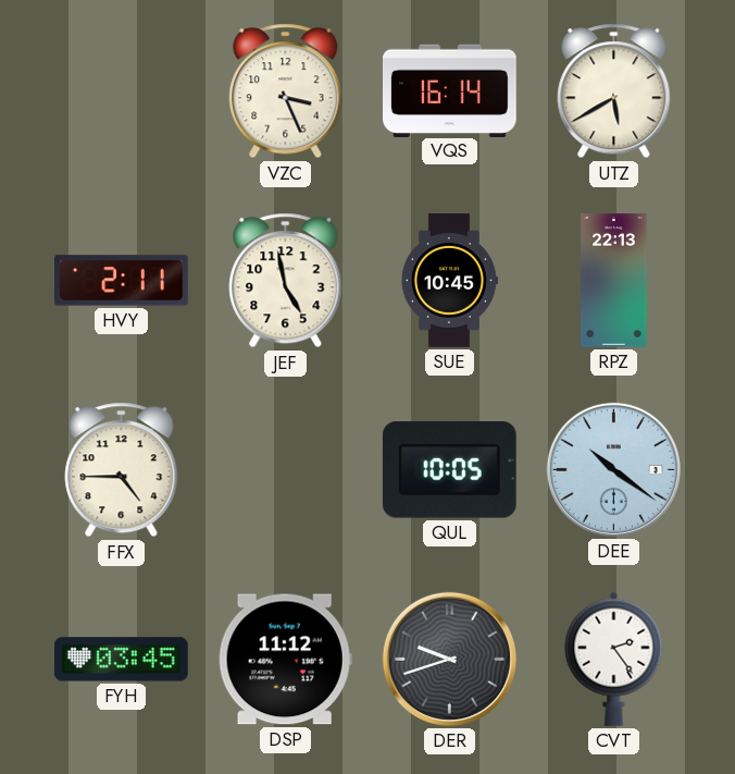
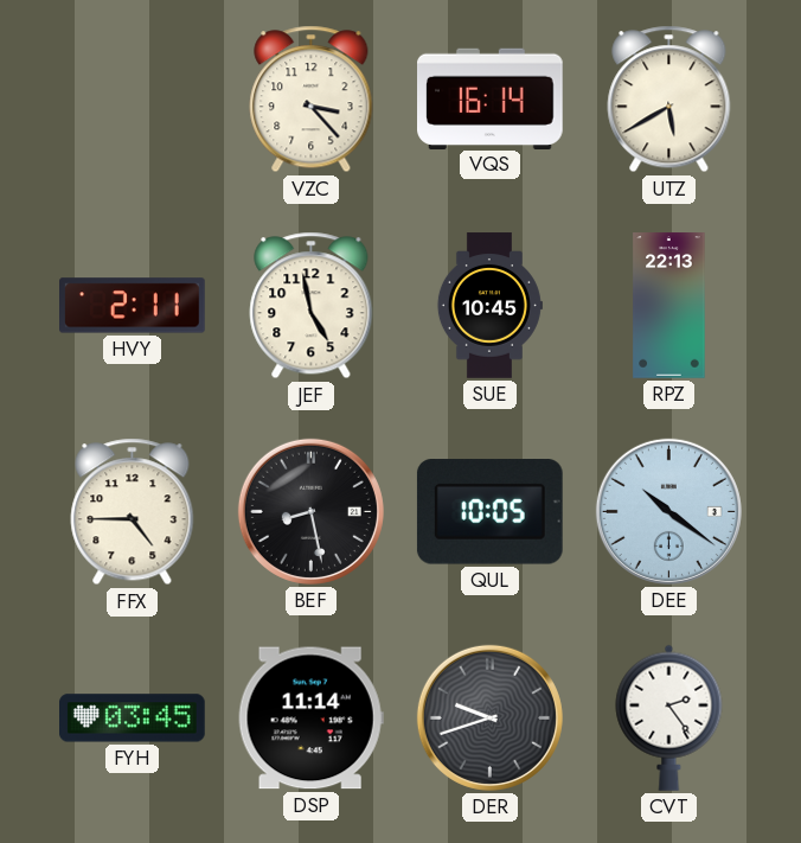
VZC: 3:26 -> 3:23 (312, 100)
BEF: none -> 8:28 (310, 511)
DSP: 11:12 -> 11:14 (310, 719)
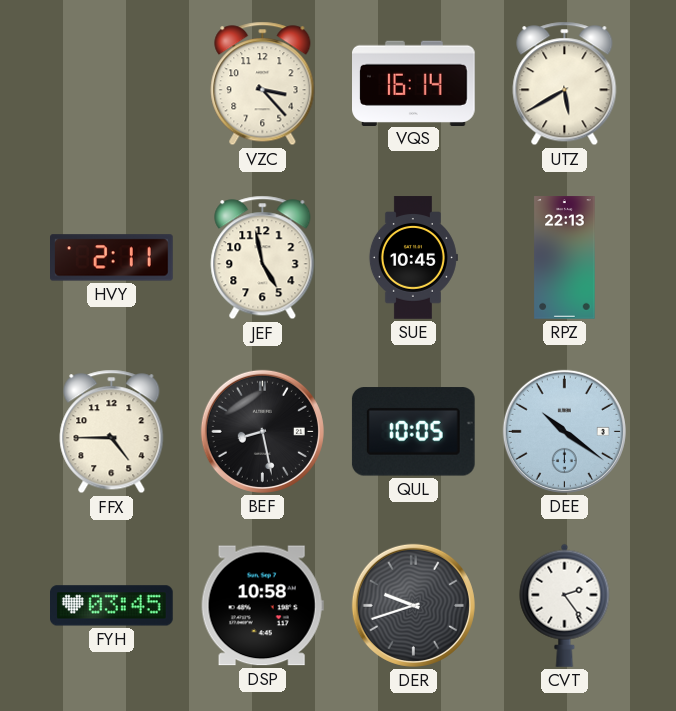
DSP: 11:14 -> 10:58 (262, 606)
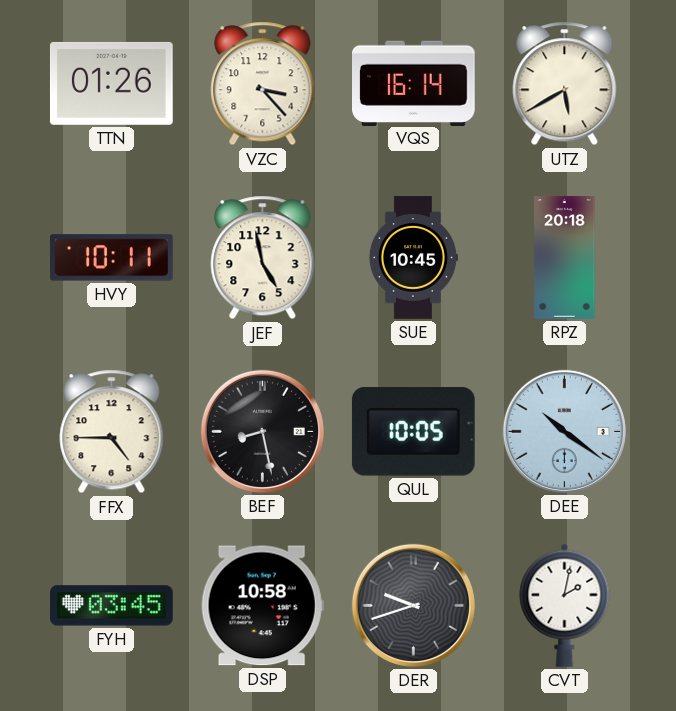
TTN: none -> 01:26 (112, 83)
HVY: 2:11 -> 10:11 (112, 258)
RPZ: 22:13 -> 20:18 (565, 258)
CVT: 2:24 -> 2:02 (565, 605)
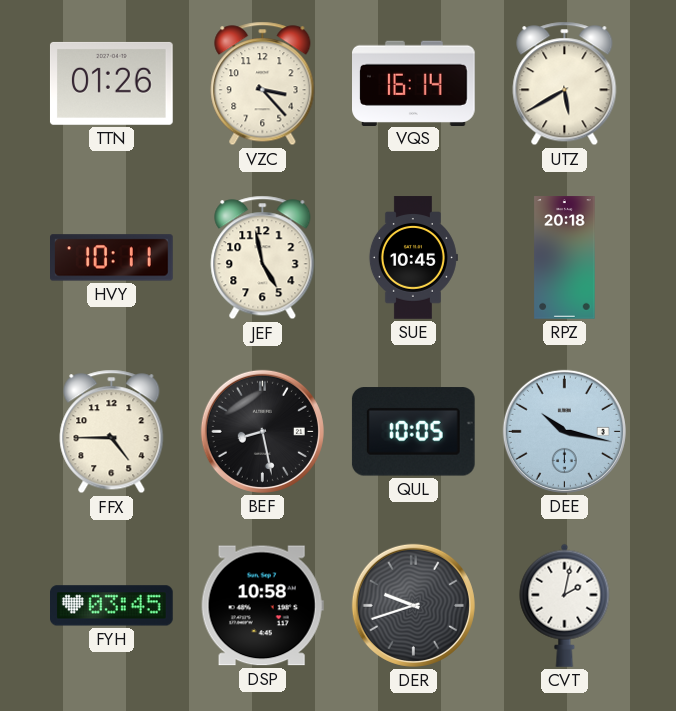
DEE: 10:21 -> 10:17 (564, 431)
